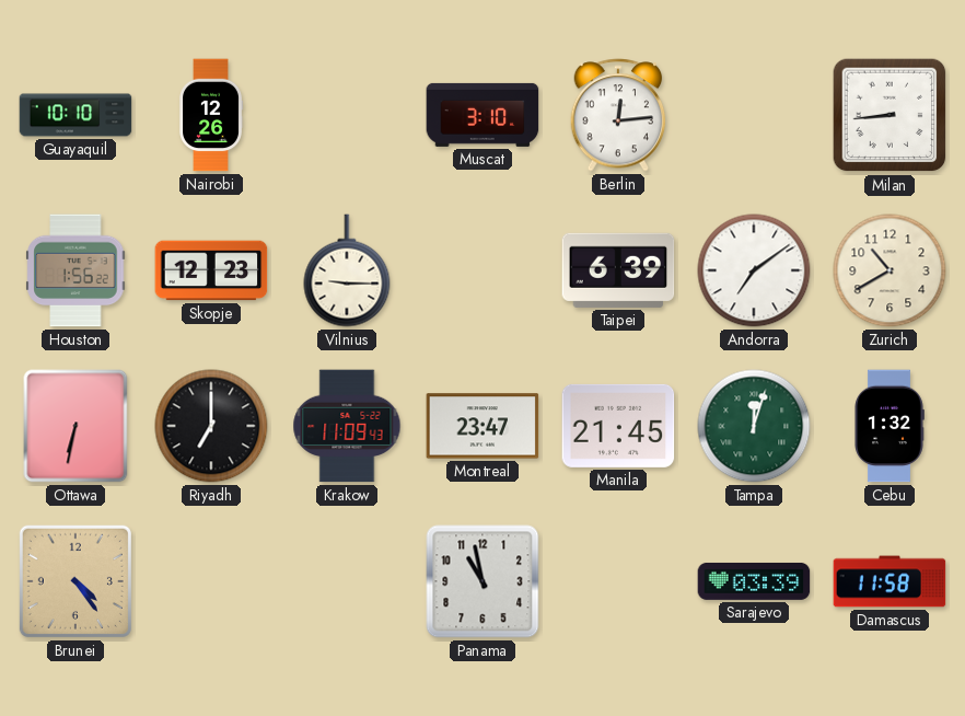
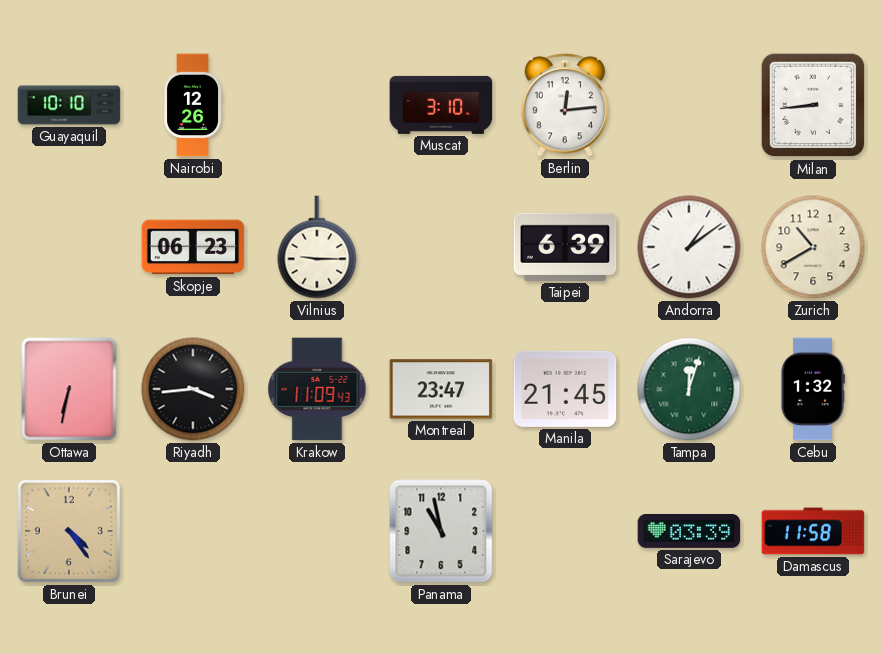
Houston: 1:56 -> none (75, 270)
Skopje: 12:23 -> 06:23 (193, 247)
Andorra: 7:09 -> 1:09 (689, 247)
Riyadh: 7:00 -> 3:44 (193, 389)
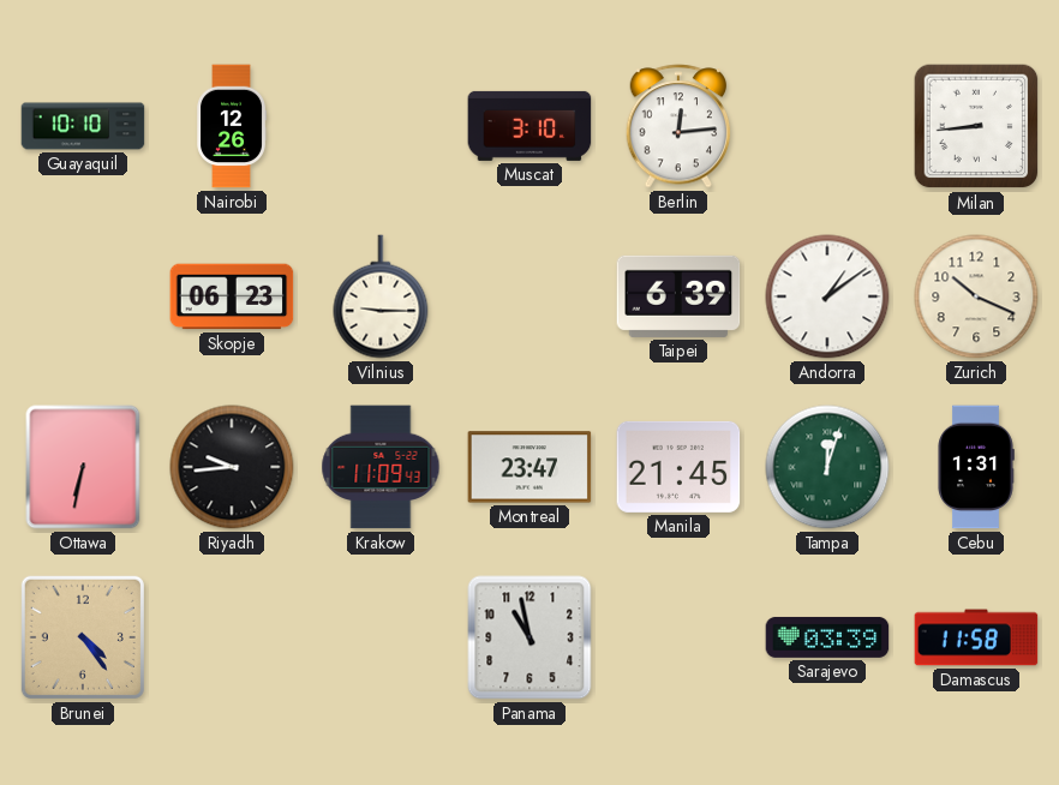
Zurich: 10:40 -> 10:19 (976, 296)
Riyadh: 3:44 -> 9:44 (232, 467)
Cebu: 1:32 -> 1:31 (976, 467)
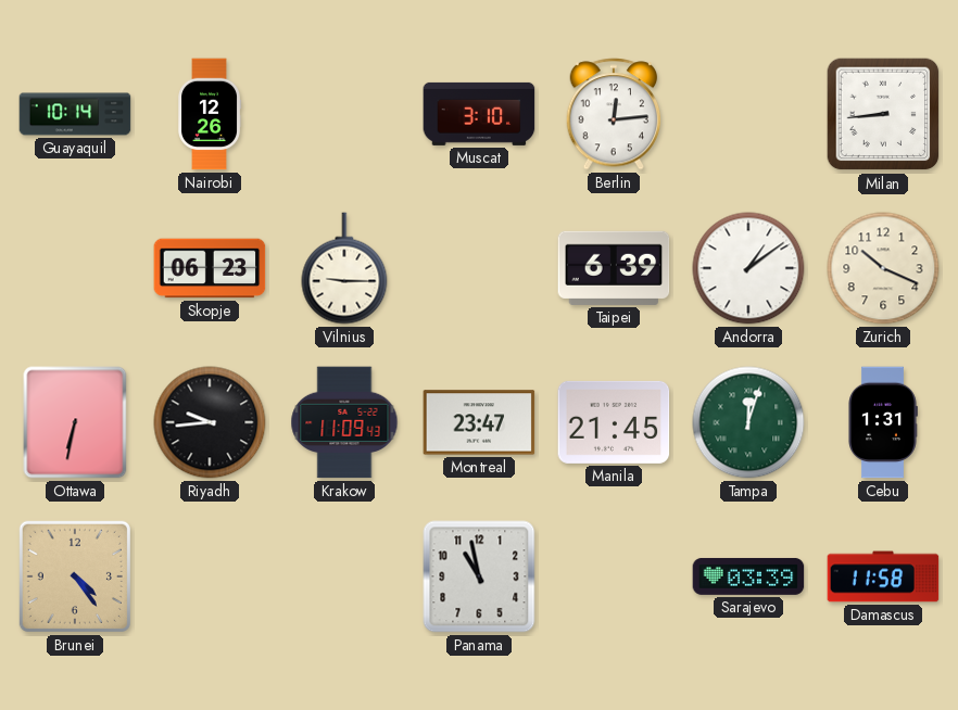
Guayaquil: 10:10 -> 10:14 (75, 114)
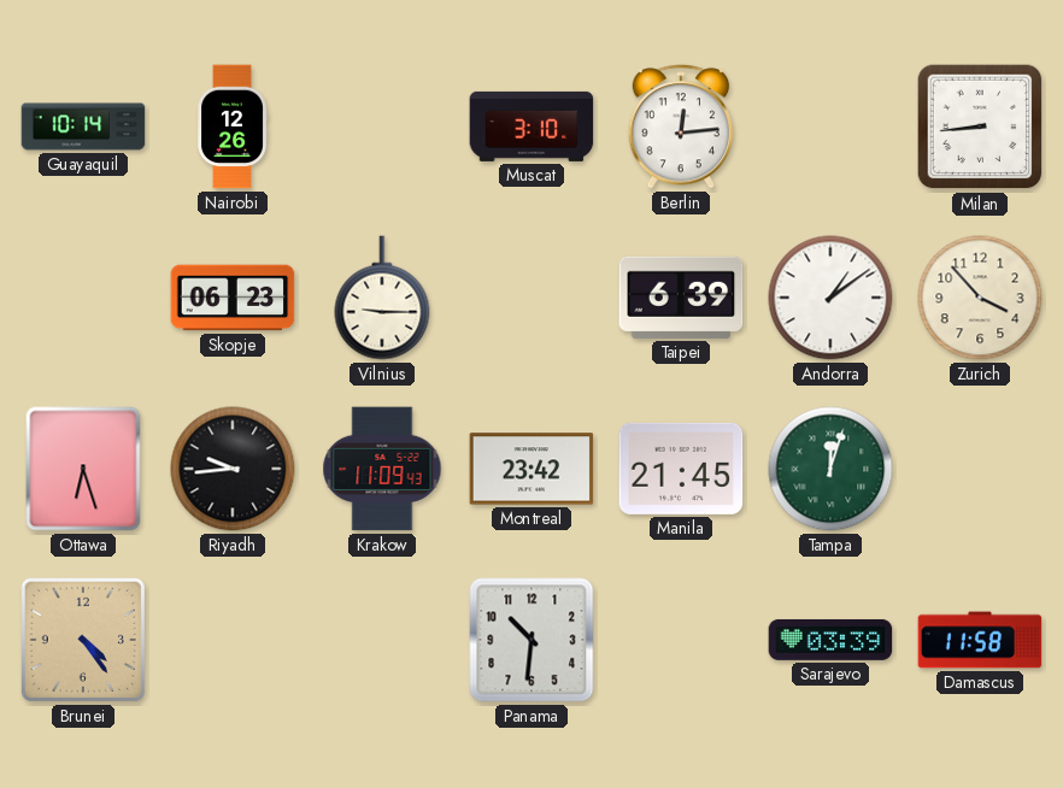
Zurich: 10:19 -> 3:53 (980, 298)
Ottawa: 6:32 -> 6:27 (83, 469)
Montreal: 23:47 -> 23:42 (531, 469)
Cebu: 1:31 -> none (883, 422)
Panama: 10:58 -> 10:31 (531, 640)
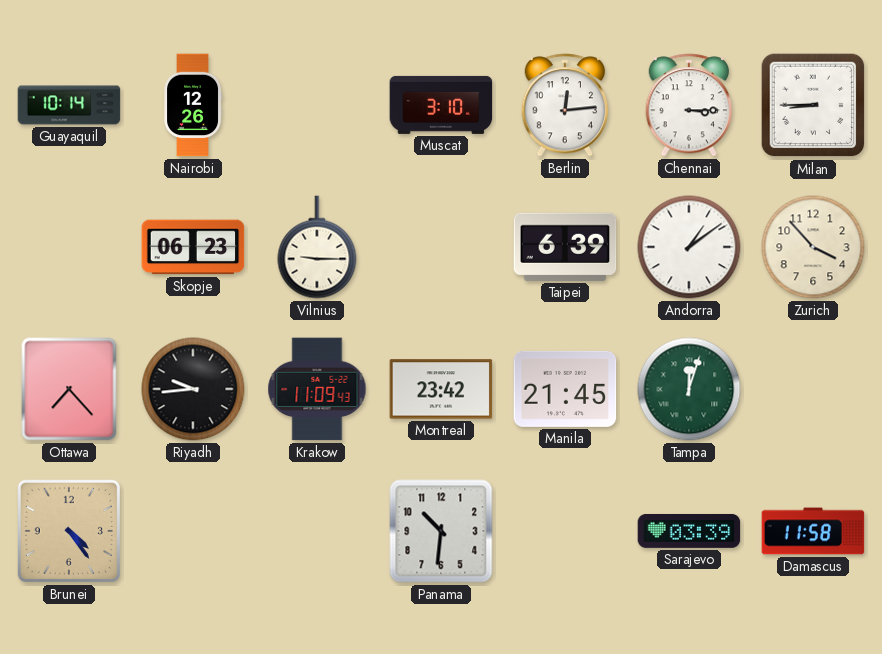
Chennai: none -> 3:15 (689, 105)
Milan: 8:44 -> 8:45 (813, 105)
Ottawa: 6:27 -> 7:23 (69, 389)
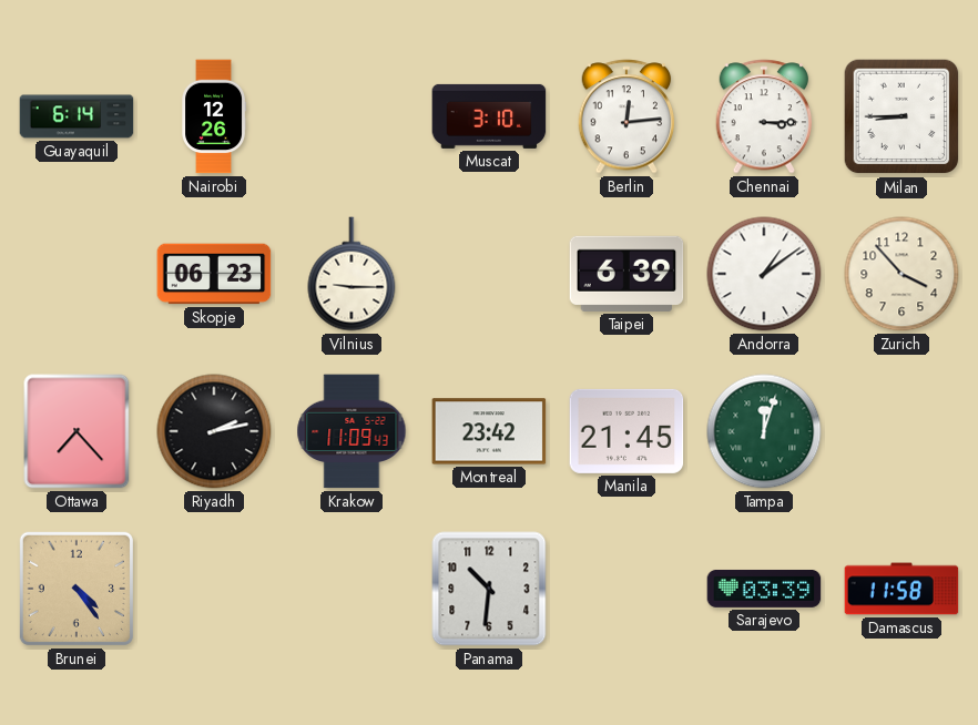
Guayaquil: 10:14 -> 6:14 (77, 116)
Riyadh: 9:44 -> 2:13 (214, 431)
